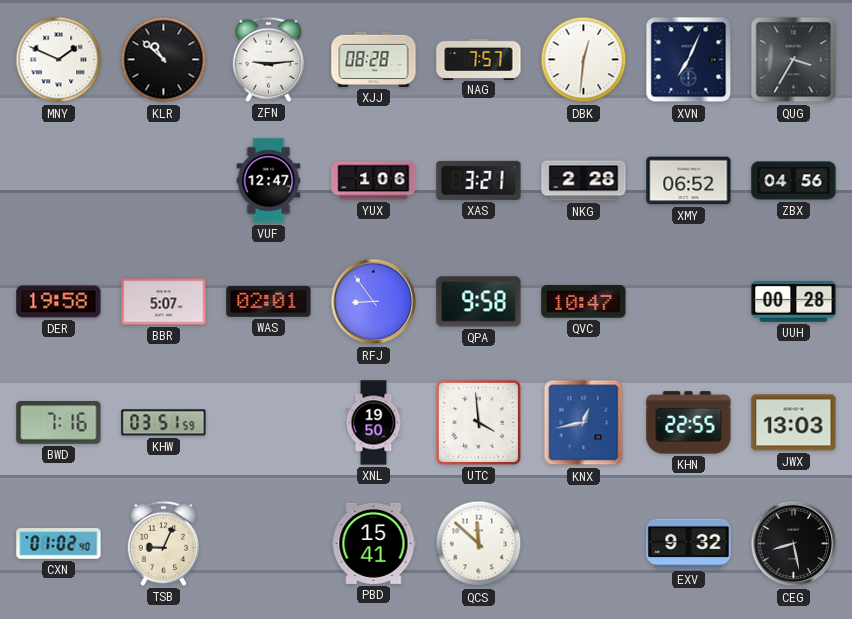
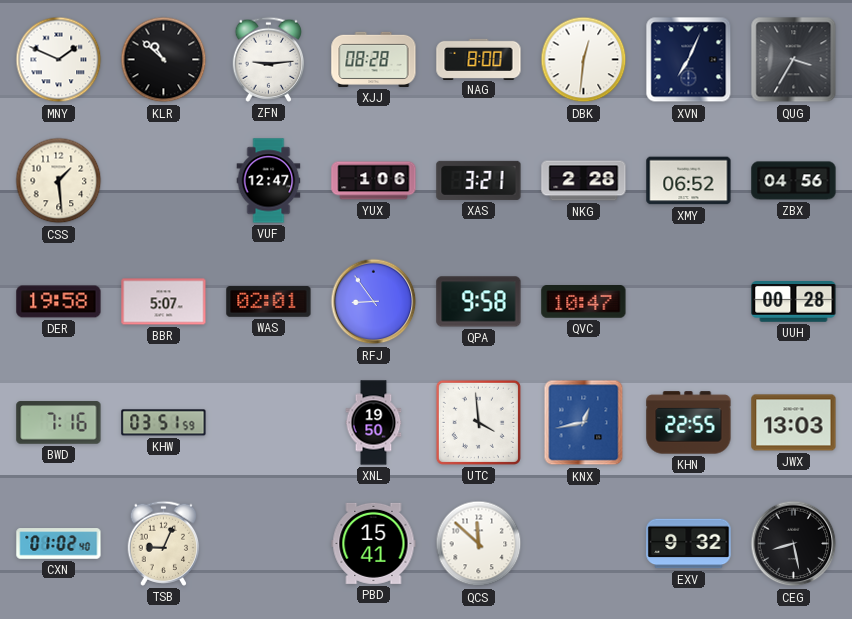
NAG: 7:57 -> 8:00 (479, 59)
CSS: none -> 1:29 (59, 181)
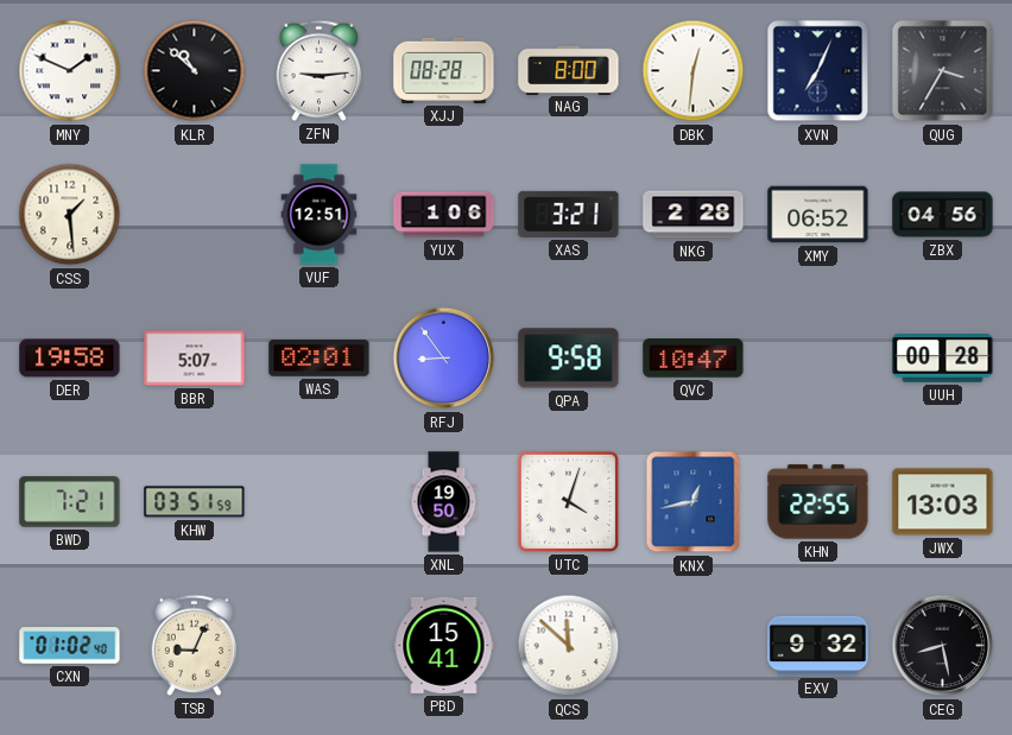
VUF: 12:47 -> 12:51 (320, 215)
BWD: 7:16 -> 7:21 (70, 502)
UTC: 3:59 -> 4:03 (568, 501)
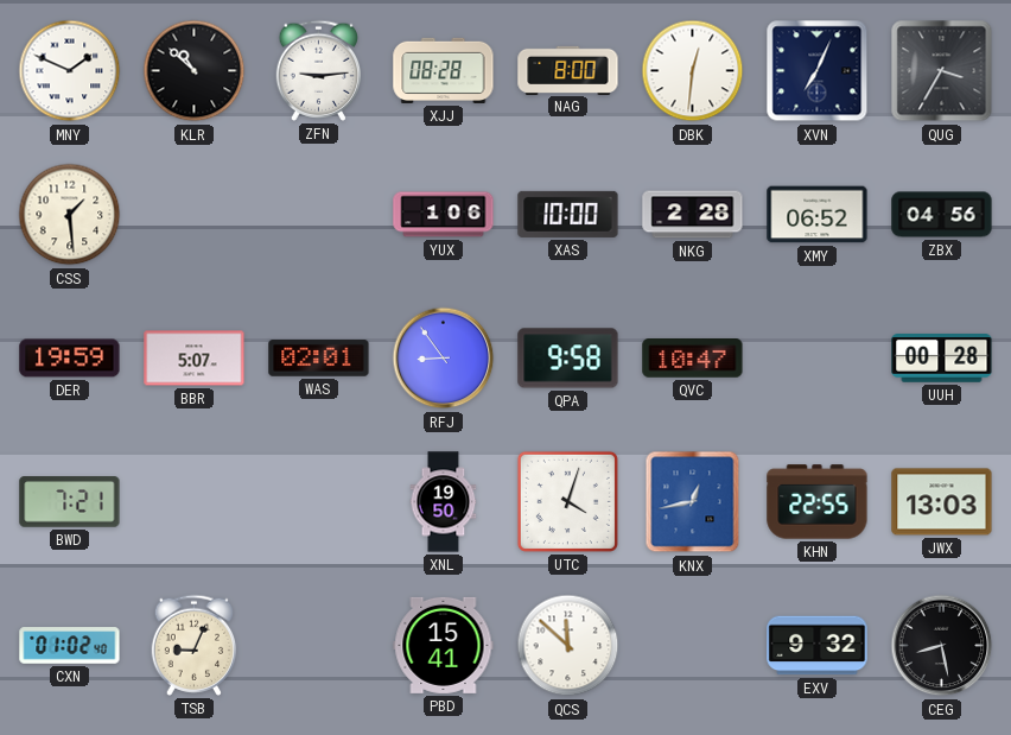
VUF: 12:51 -> none (320, 215)
XAS: 3:21 -> 10:00 (568, 214)
DER: 19:58 -> 19:59 (70, 359)
KHW: 03:51 -> none (195, 502)
